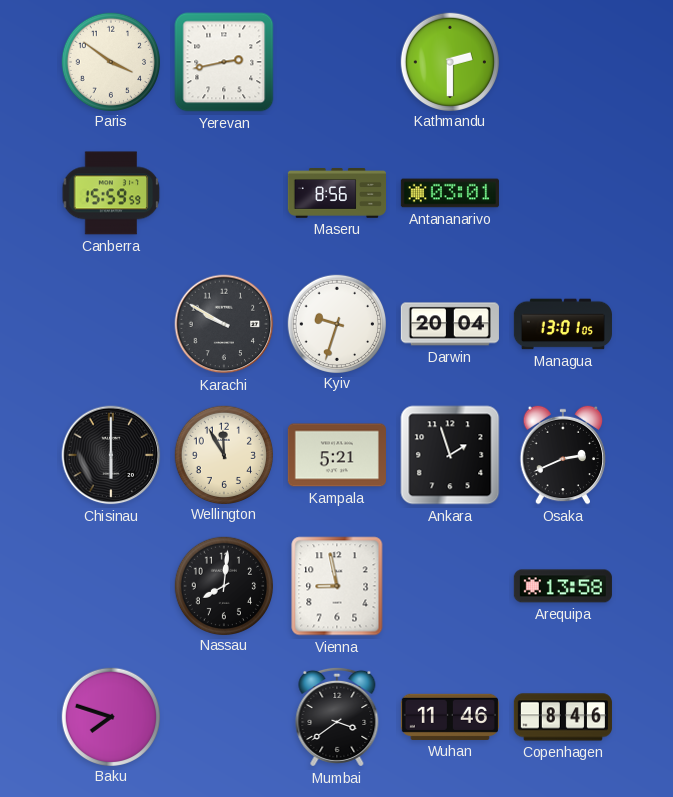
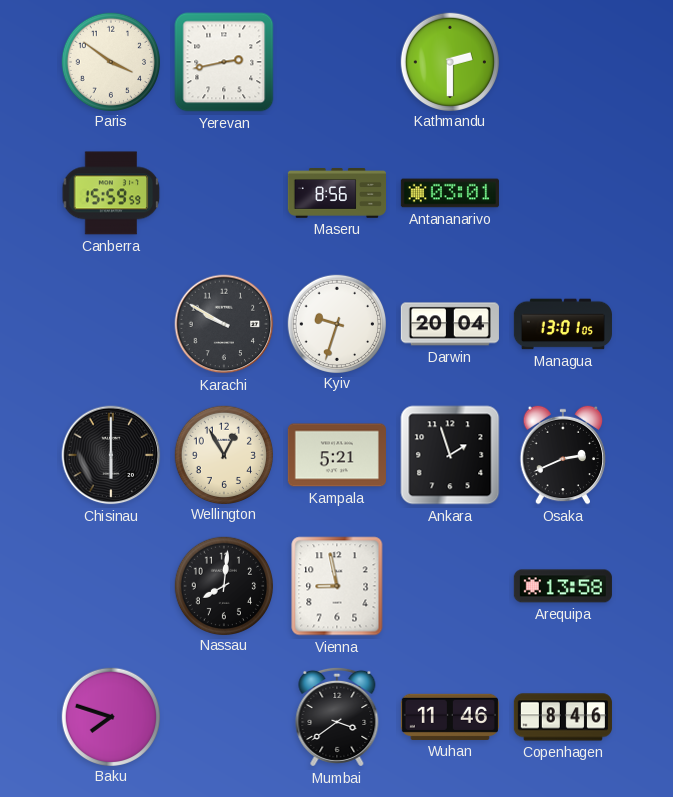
Wellington: 11:55 -> 12:55 (223, 454)
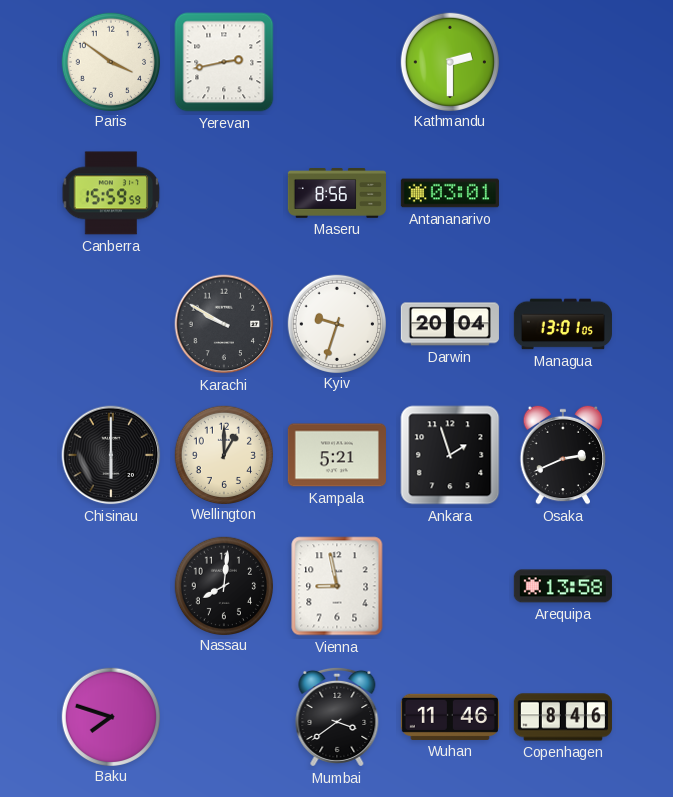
Wellington: 12:55 -> 1:00 (223, 454)
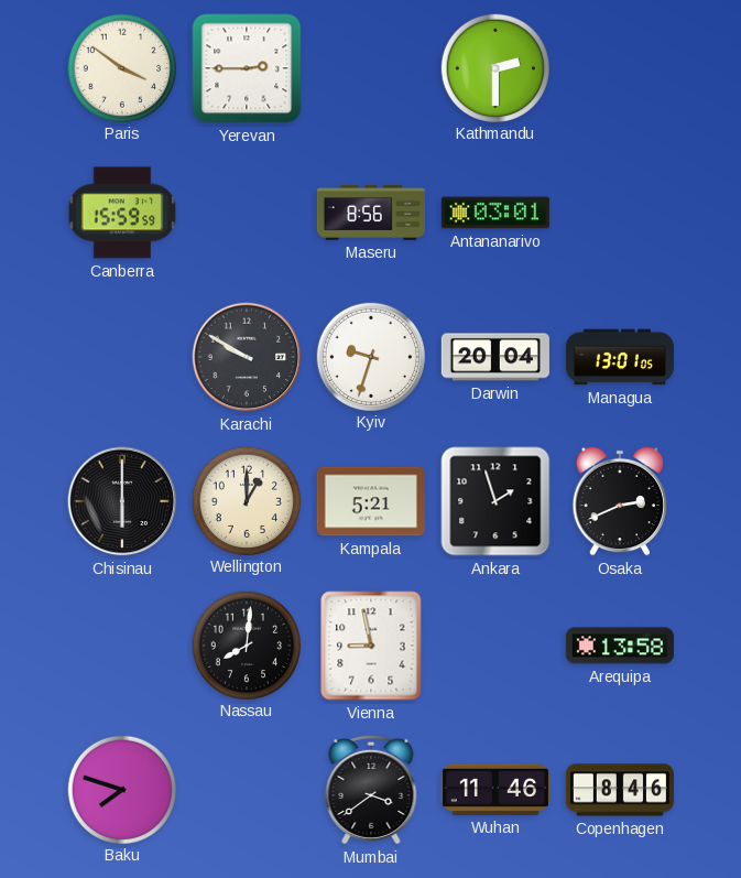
Yerevan: 2:43 -> 2:45 (247, 68)
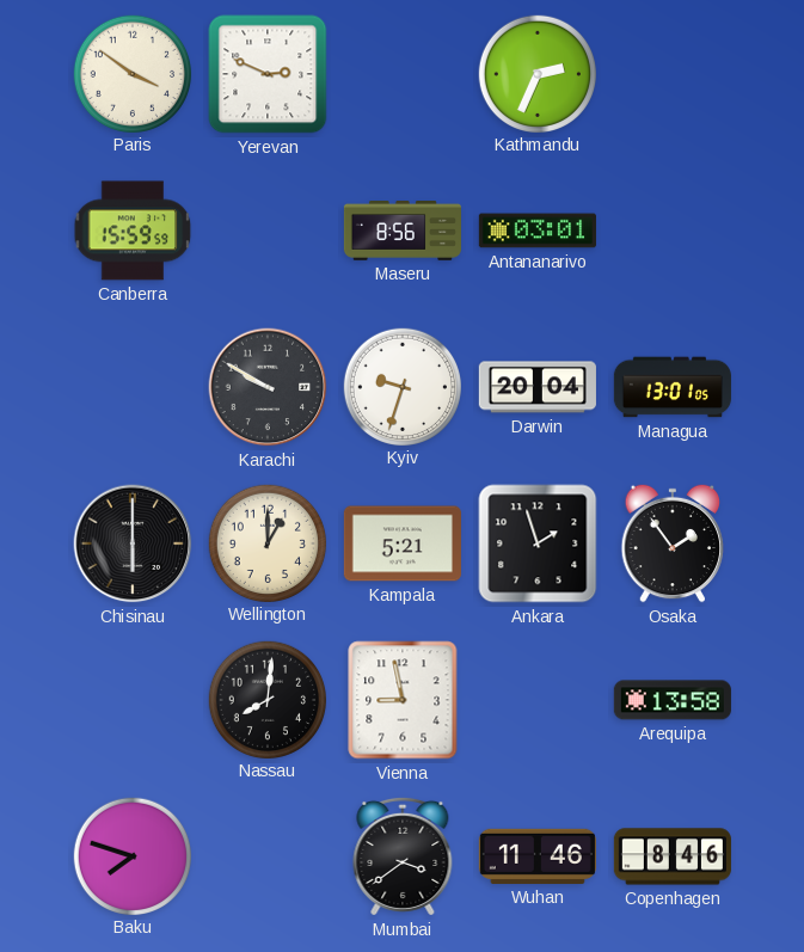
Yerevan: 2:45 -> 2:49 (268, 74)
Kathmandu: 2:30 -> 2:34 (536, 73)
Osaka: 2:41 -> 1:54 (673, 543)
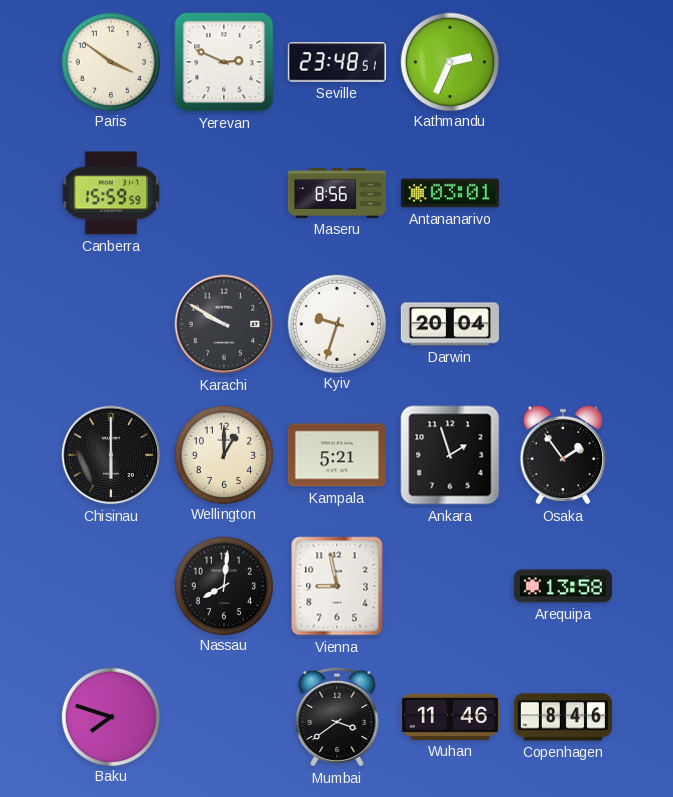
Seville: none -> 23:48 (337, 62)
Managua: 13:01 -> none (673, 387)
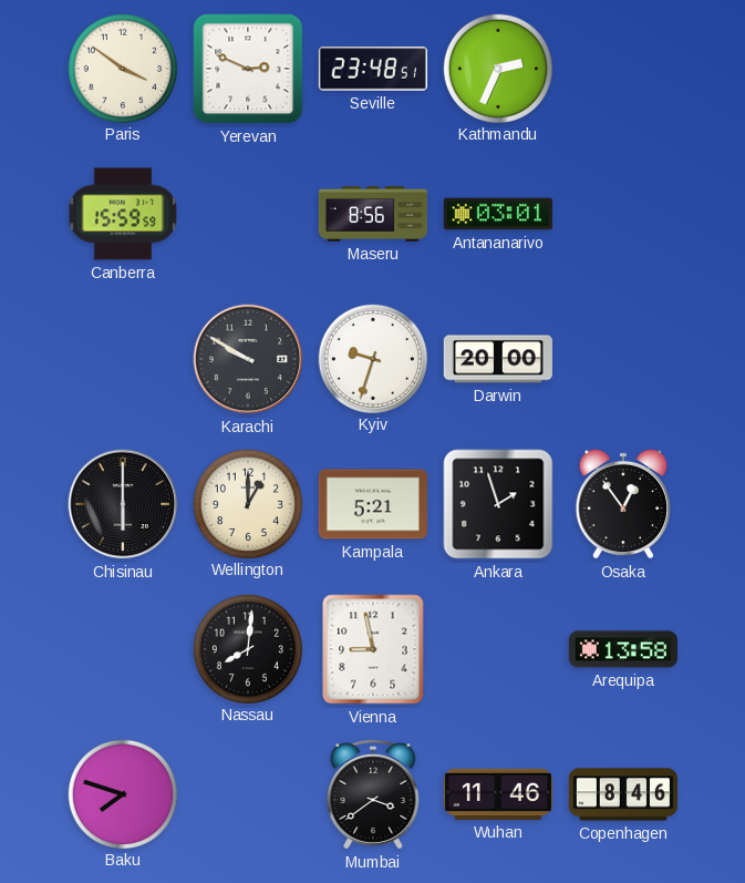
Darwin: 20:04 -> 20:00 (498, 359)
Osaka: 1:54 -> 12:54 (623, 504)
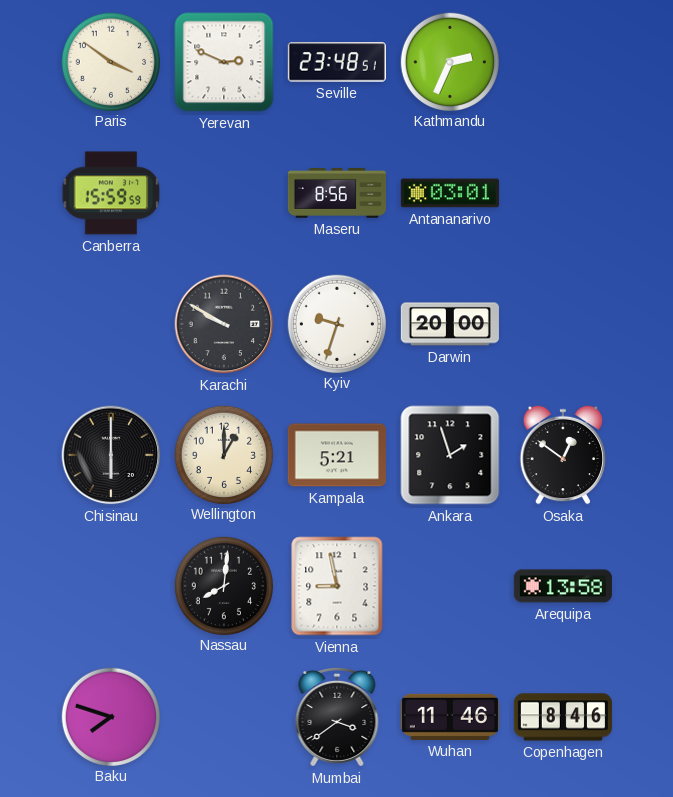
Osaka: 12:54 -> 12:51 (563, 455)
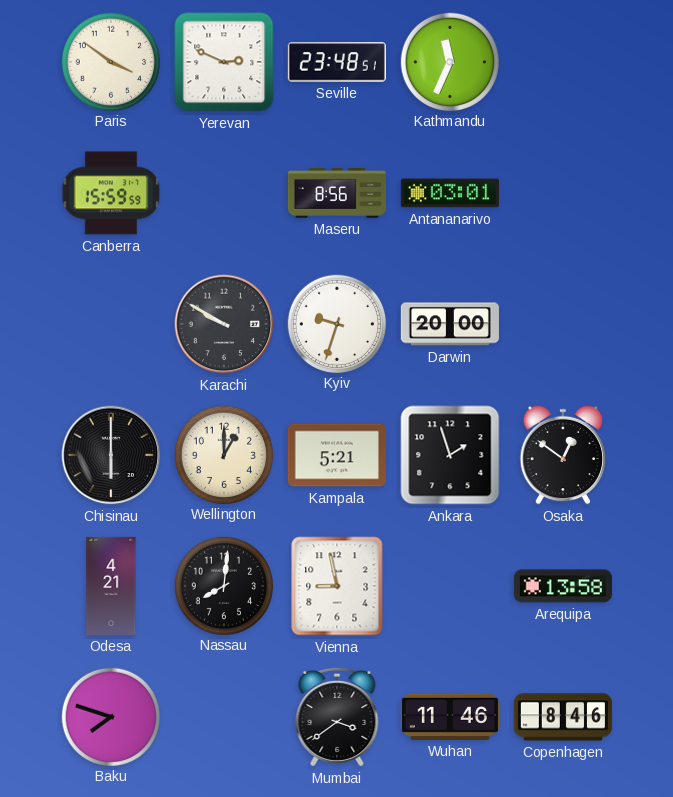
Kathmandu: 2:34 -> 11:34 (449, 61)
Odesa: none -> 4:21 (111, 586)
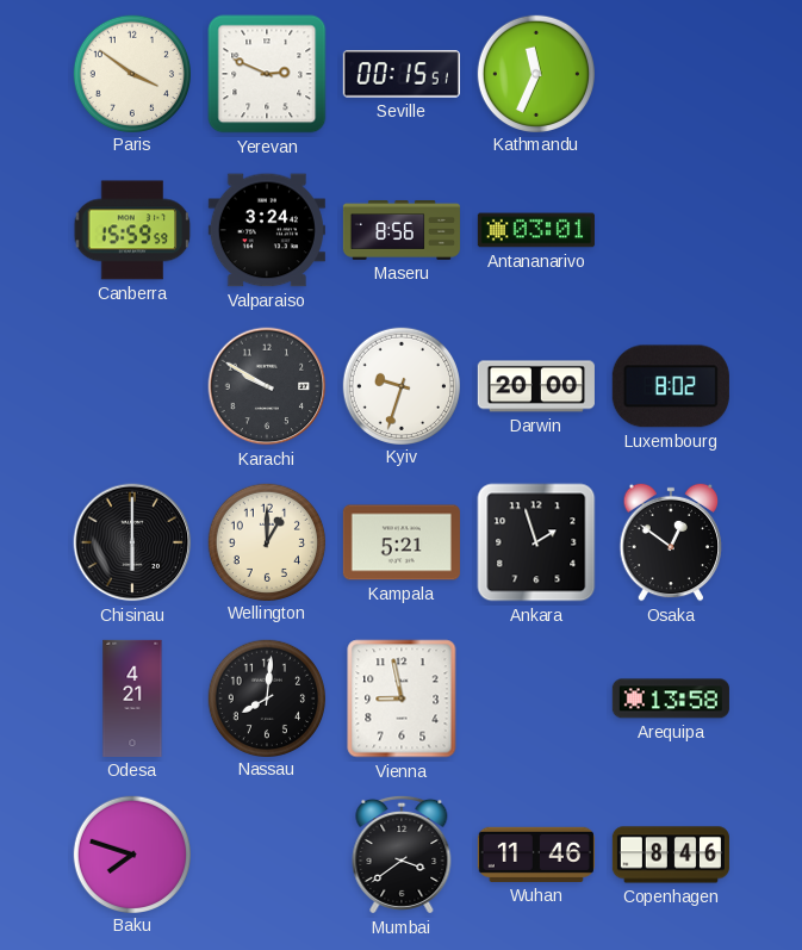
Seville: 23:48 -> 00:15 (402, 74)
Valparaiso: none -> 3:24 (267, 230)
Luxembourg: none -> 8:02 (671, 386)
